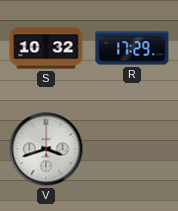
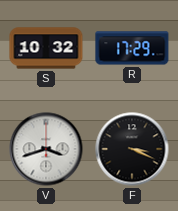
F: none -> 3:19 (132, 149)
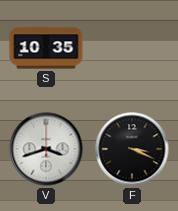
S: 10:32 -> 10:35 (46, 48)
R: 17:29 -> none (132, 48)
